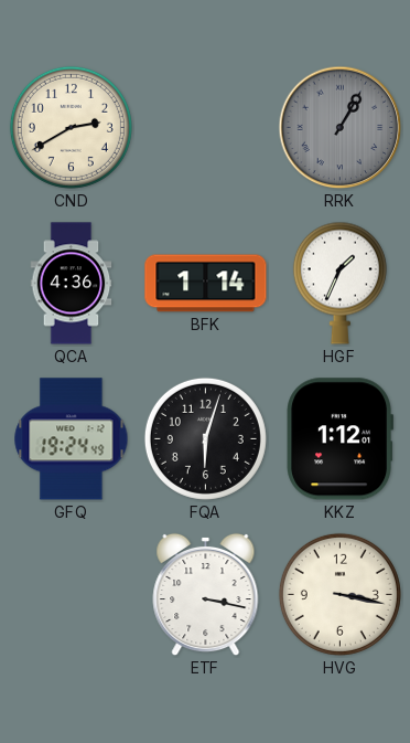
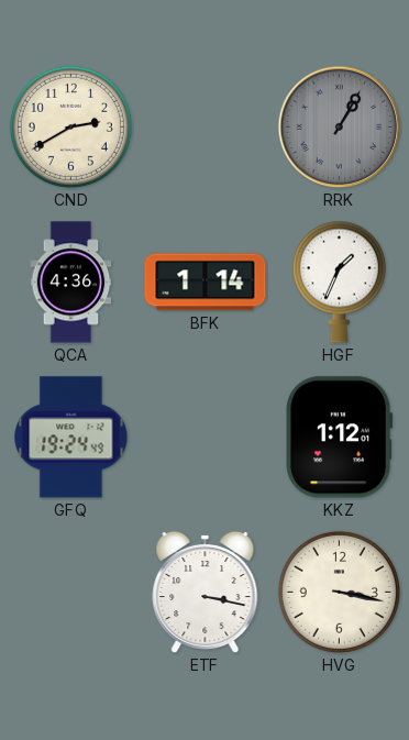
FQA: 6:03 -> none (205, 438)
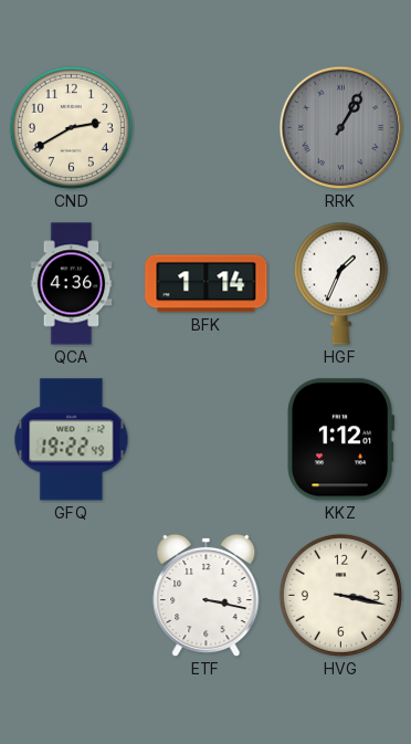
GFQ: 19:24 -> 19:22 (72, 440)
